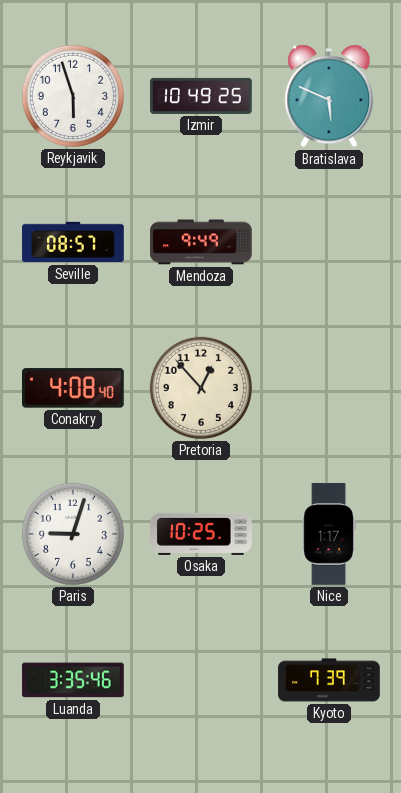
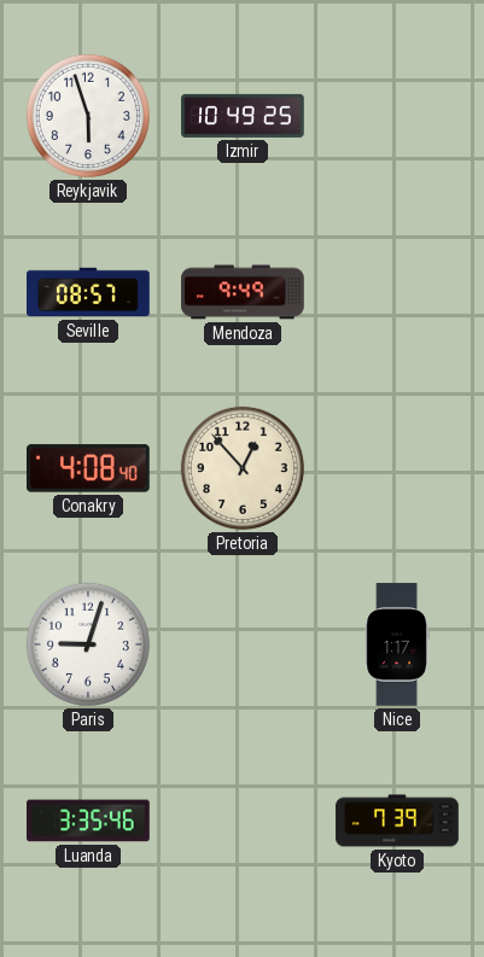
Bratislava: 5:49 -> none (329, 96)
Osaka: 10:25 -> none (201, 534)
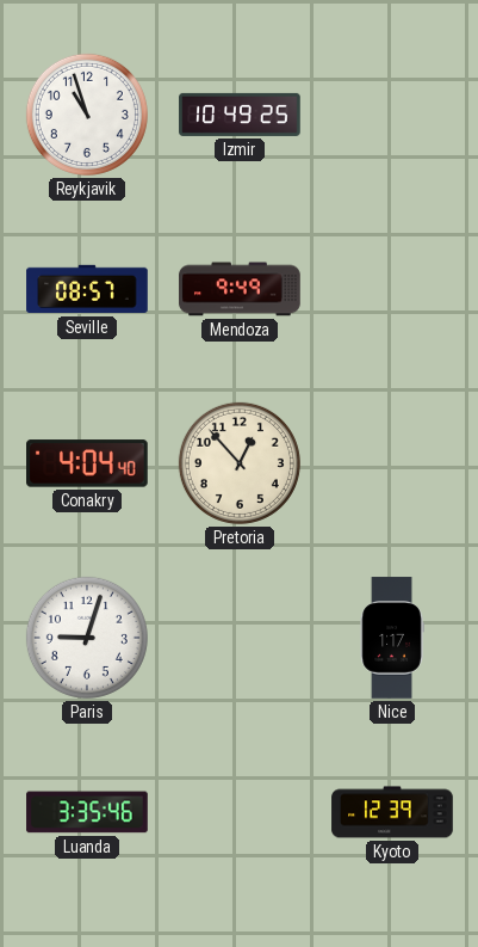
Reykjavik: 5:57 -> 10:57 (87, 115)
Conakry: 4:08 -> 4:04 (88, 463)
Kyoto: 7:39 -> 12:39 (392, 812)
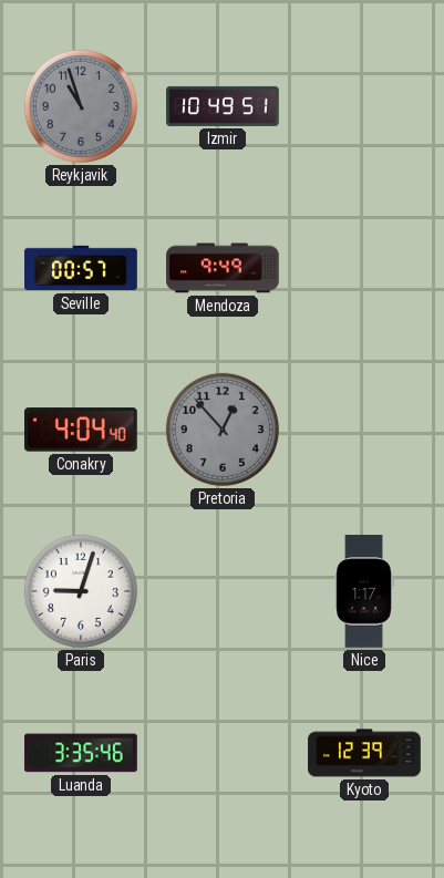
Reykjavik dial: white -> grey (81, 106)
Izmir: 10:49:25 -> 10:49:51 (223, 106)
Seville: 08:57 -> 00:57 (81, 268)
Pretoria dial: cream -> grey (223, 430)
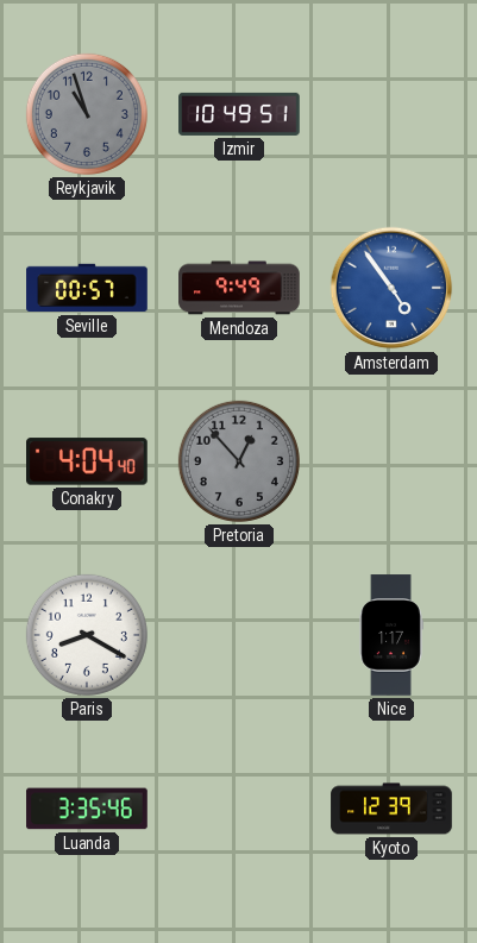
Amsterdam: none -> 4:54 (391, 288)
Paris: 9:03 -> 8:20 (87, 635)
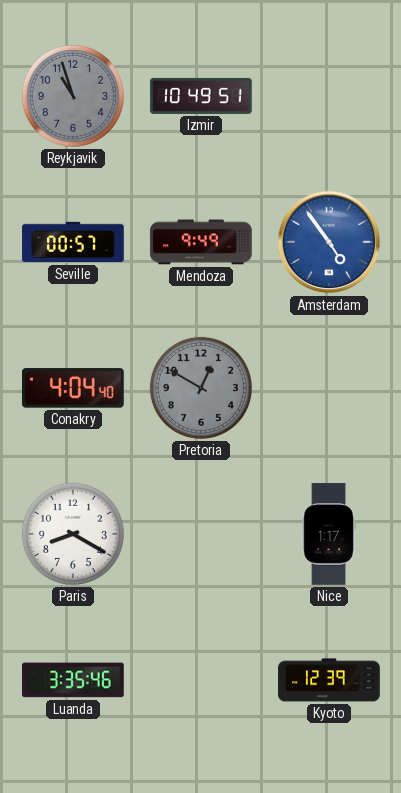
Pretoria: 12:53 -> 12:50 (201, 388)
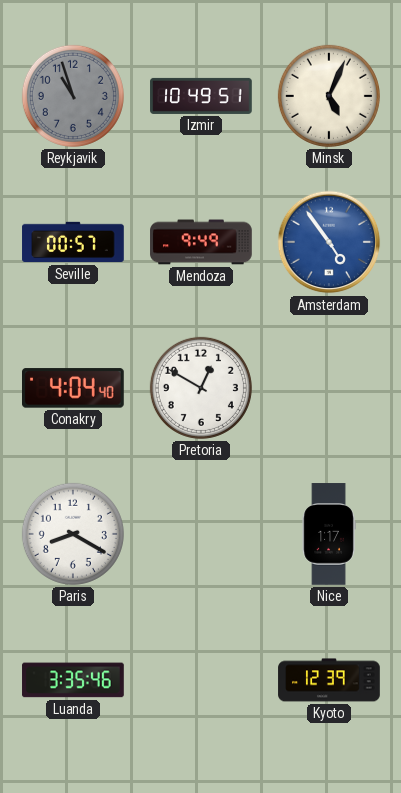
Minsk: none -> 5:04 (329, 96)
Pretoria dial: grey -> white (201, 388)
